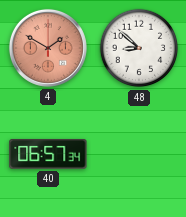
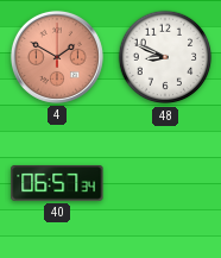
48: 8:52 -> 8:49 (165, 57)
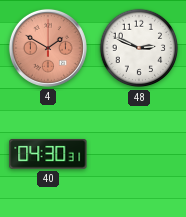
48: 8:49 -> 2:49 (139, 48)
40: 06:57 -> 04:30 (48, 154)
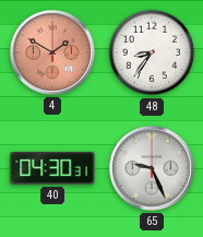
48: 2:49 -> 8:36 (152, 52)
65: none -> 9:26 (152, 168)
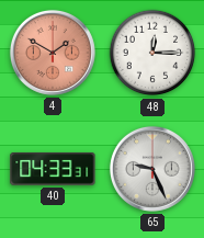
48: 8:36 -> 12:15 (152, 53)
40: 04:30 -> 04:33 (53, 169)
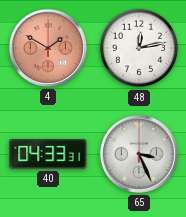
48: 12:15 -> 12:13 (139, 48)
65: 9:26 -> 3:26 (139, 154)
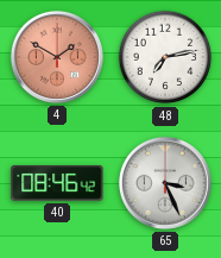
48: 12:13 -> 7:13 (165, 57)
40: 04:33 -> 08:46 (57, 183)
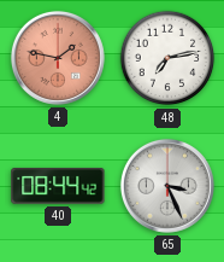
4: 1:50 -> 1:47 (58, 58)
40: 08:46 -> 08:44 (58, 186)
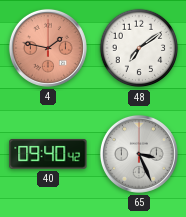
48: 7:13 -> 7:09 (139, 48)
40: 08:44 -> 09:40 (48, 154)
